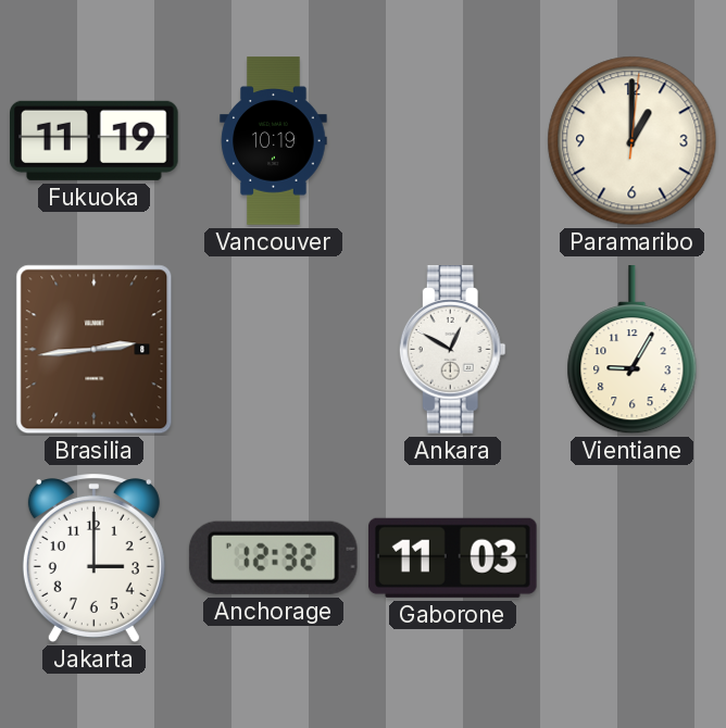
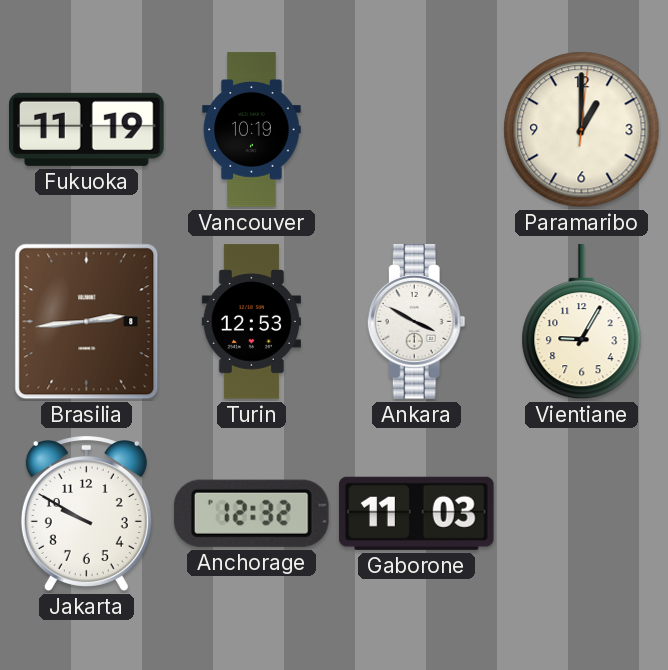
Turin: none -> 12:53 (251, 322)
Ankara: 12:50 -> 3:50 (416, 322)
Jakarta: 3:00 -> 9:50 (86, 514)
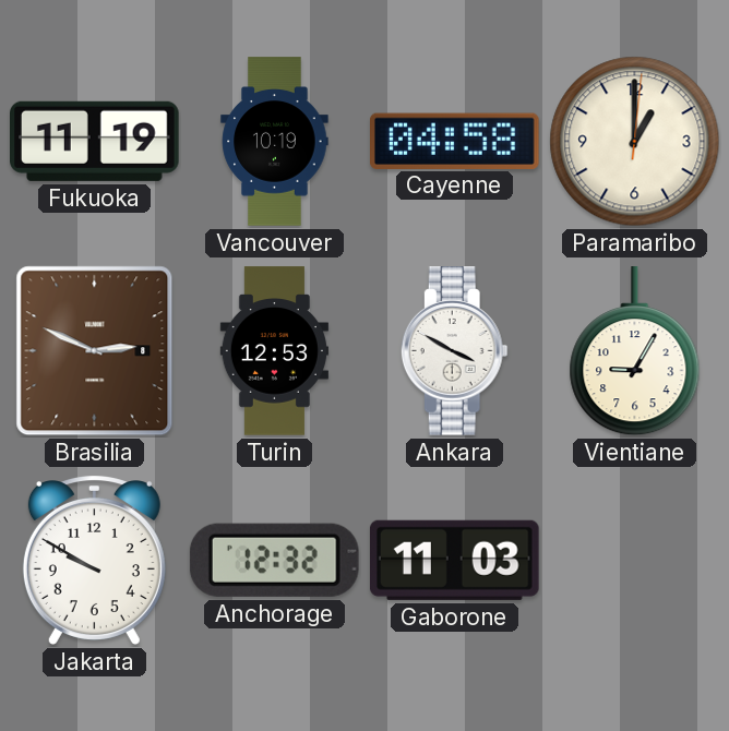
Cayenne: none -> 04:58 (455, 141)
Brasilia: 2:44 -> 2:49 (95, 351)
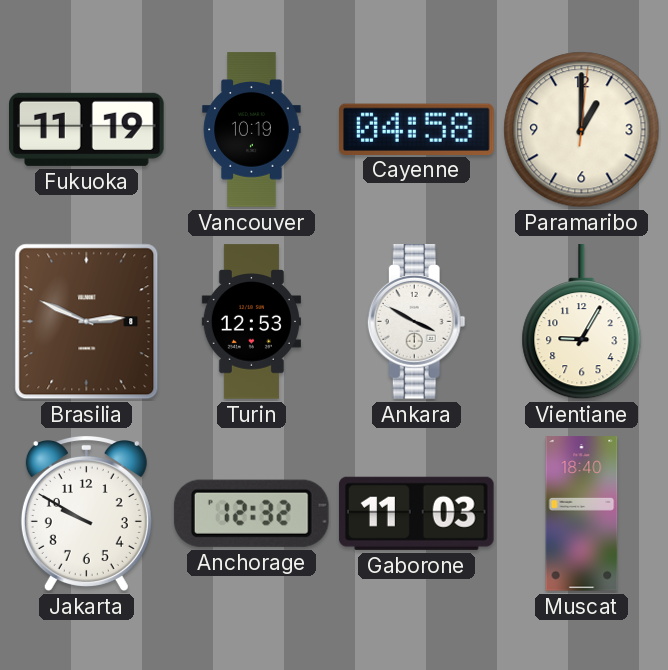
Muscat: none -> 18:40 (582, 514)
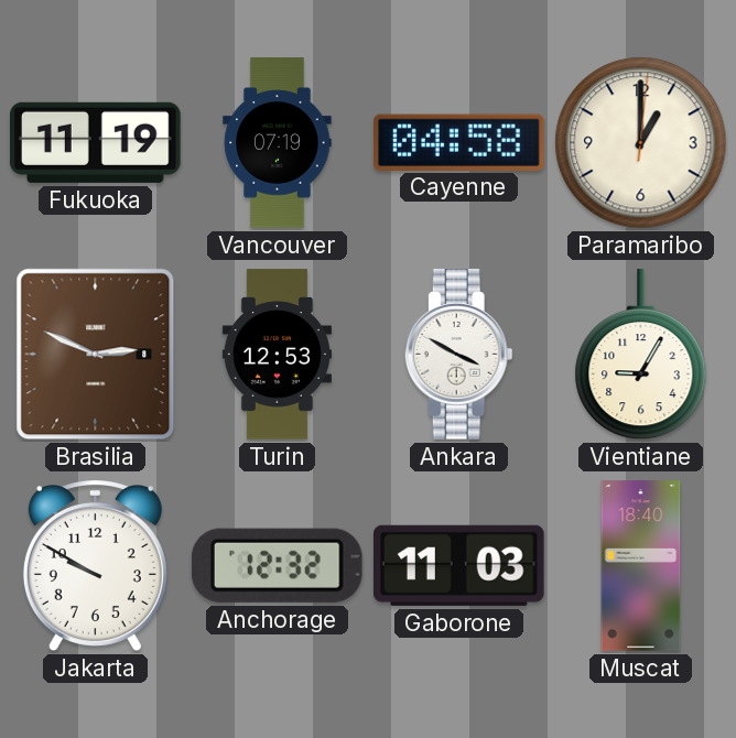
Vancouver: 10:19 -> 07:19 (278, 143)
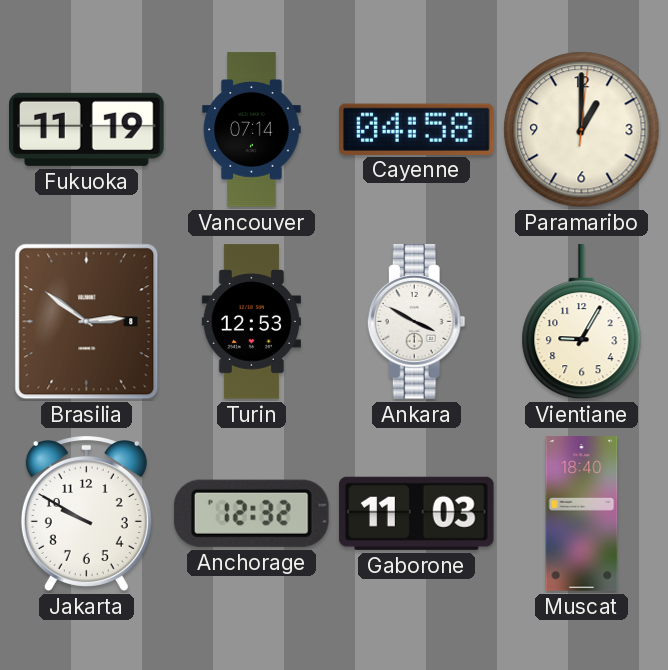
Vancouver: 07:19 -> 07:14 (252, 130)
Brasilia: 2:49 -> 2:51 (87, 322)
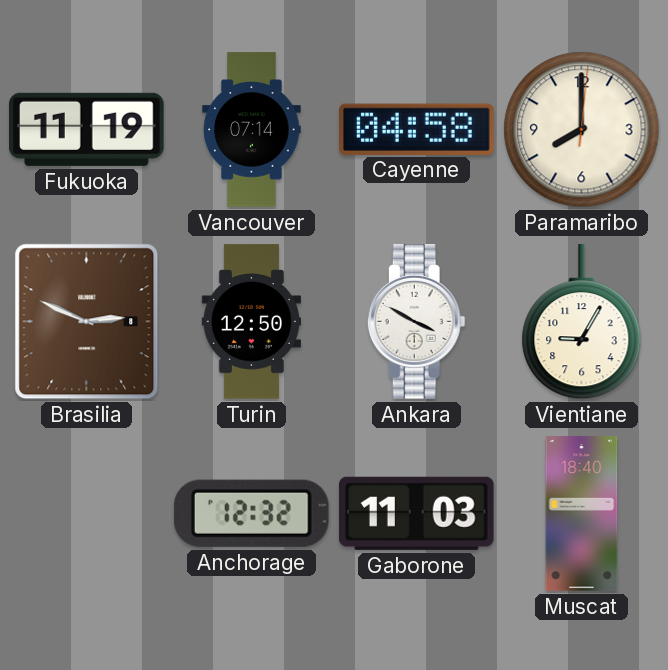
Paramaribo: 1:00 -> 8:00 (582, 130)
Brasilia: 2:51 -> 2:49 (87, 322)
Turin: 12:53 -> 12:50 (251, 322)
Jakarta: 9:50 -> none (86, 514)
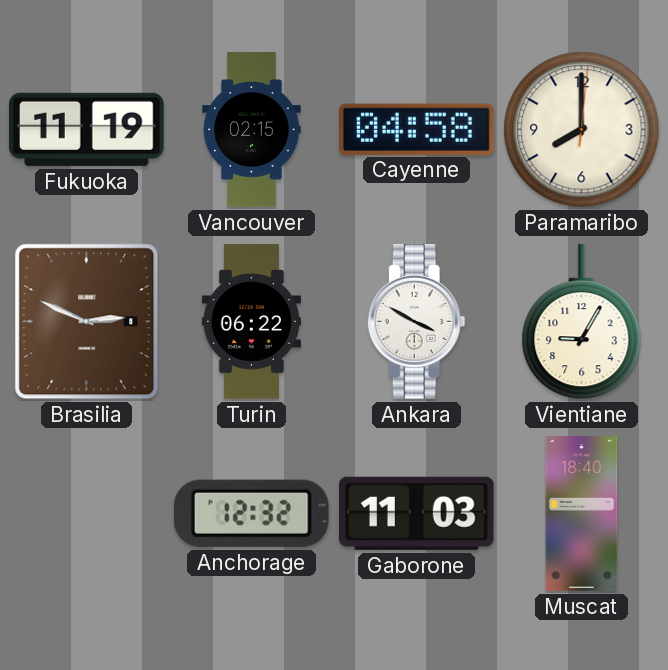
Vancouver: 07:14 -> 02:15 (252, 130)
Turin: 12:50 -> 06:22 (251, 322)
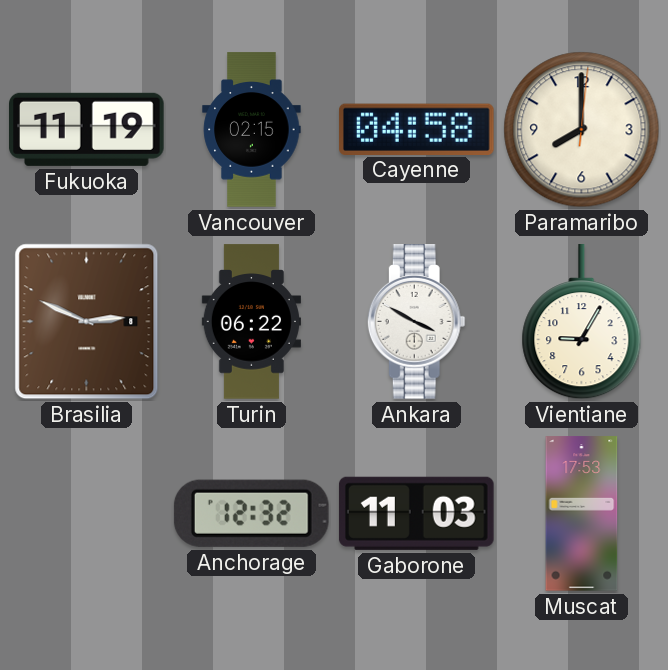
Muscat: 18:40 -> 17:53 (582, 514)
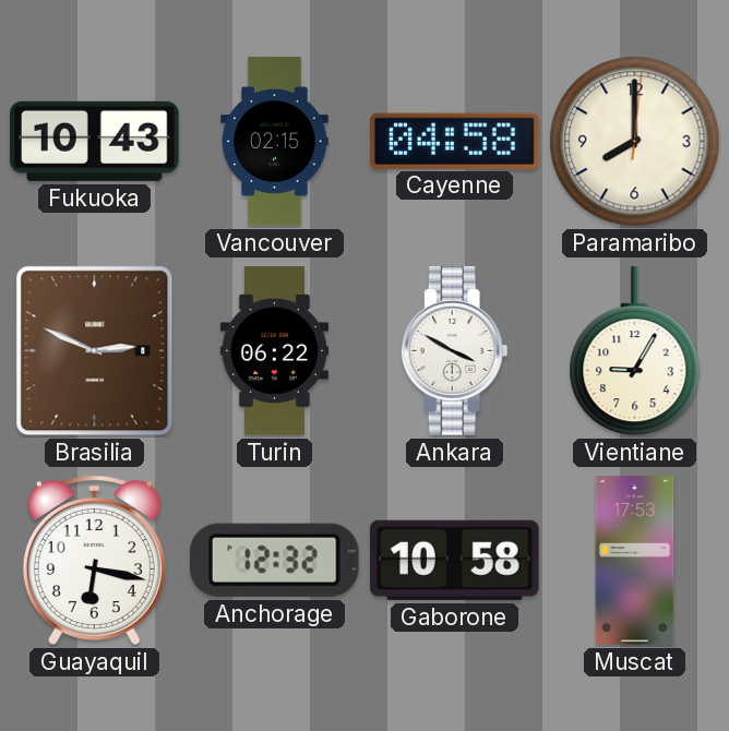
Fukuoka: 11:19 -> 10:43 (95, 141)
Guayaquil: none -> 6:17 (94, 561)
Gaborone: 11:03 -> 10:58 (454, 560)
